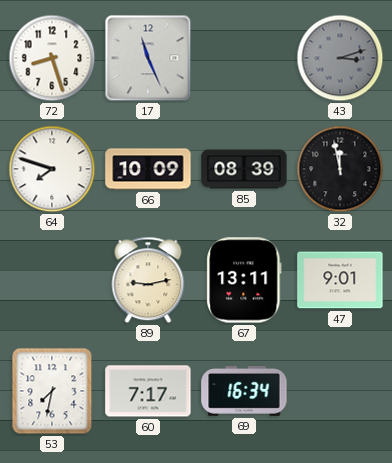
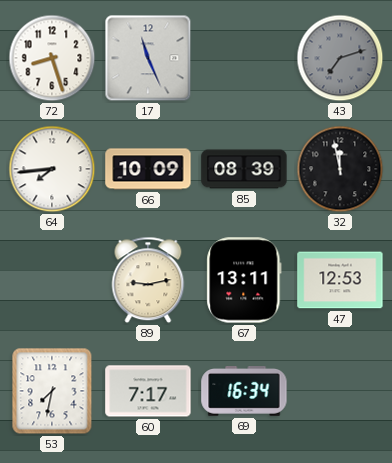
43: 3:12 -> 7:12 (340, 58)
64: 7:48 -> 7:44 (52, 169)
47: 9:01 -> 12:53 (340, 280)
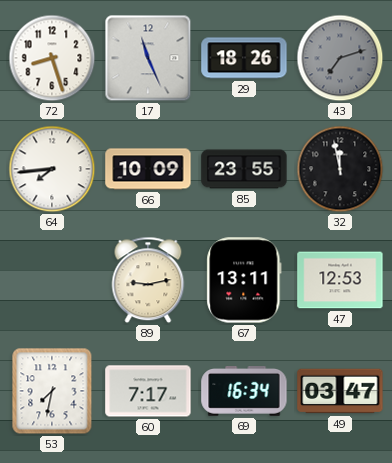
29: none -> 18:26 (244, 58)
85: 08:39 -> 23:55 (244, 169)
49: none -> 03:47 (340, 391)
